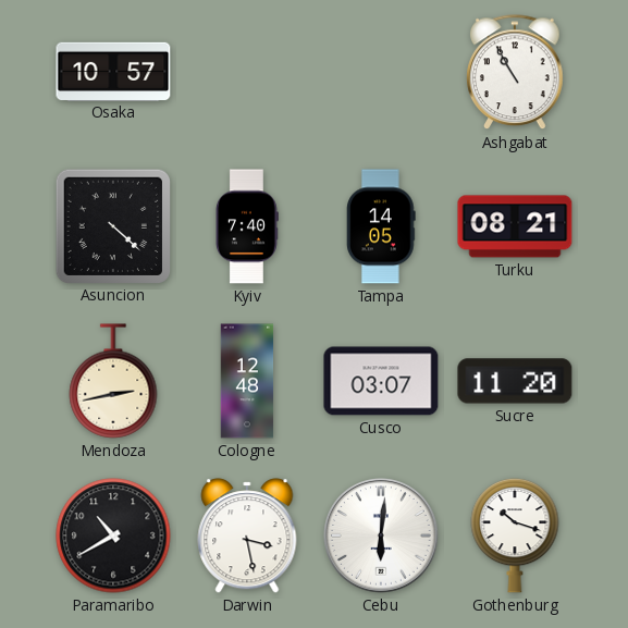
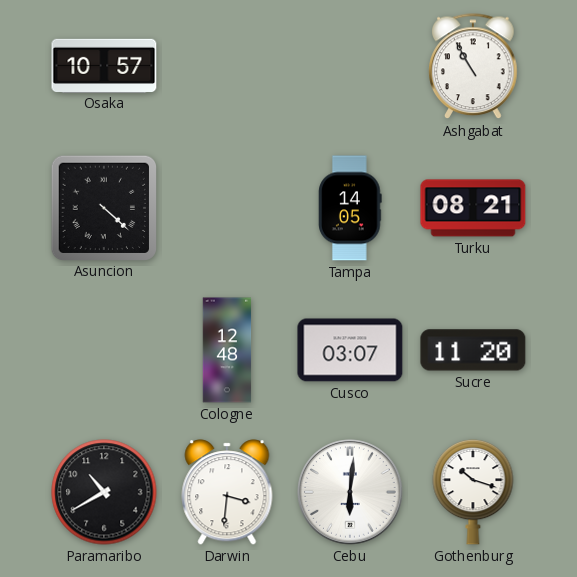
Kyiv: 7:40 -> none (247, 226)
Mendoza: 2:43 -> none (113, 381)
Darwin: 3:28 -> 3:31 (227, 492)
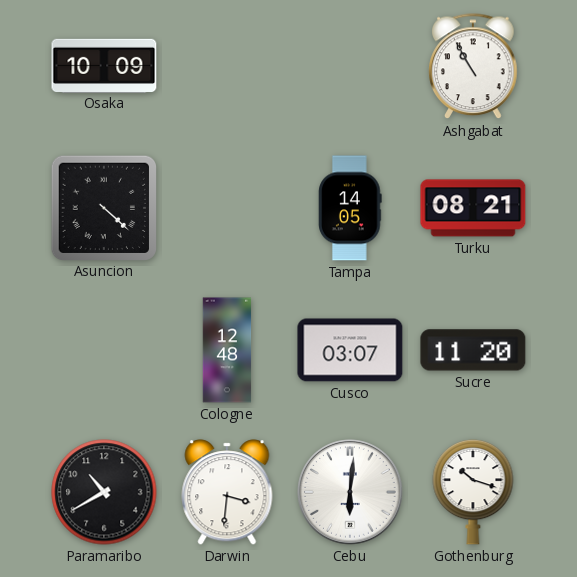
Osaka: 10:57 -> 10:09 (104, 65)
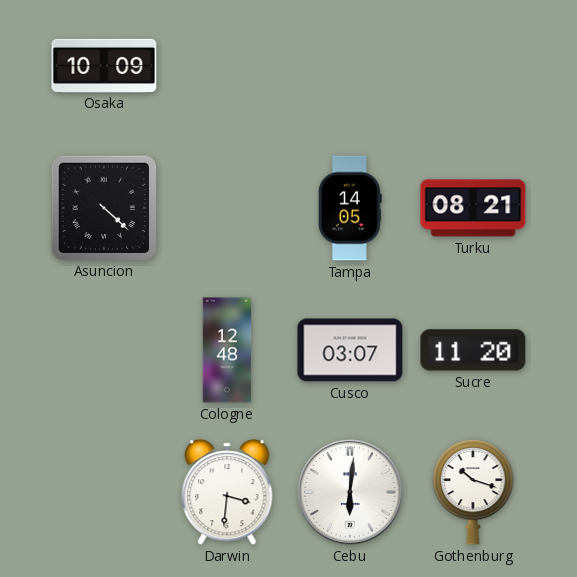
Ashgabat: 10:55 -> none (473, 67)
Paramaribo: 10:40 -> none (104, 492)
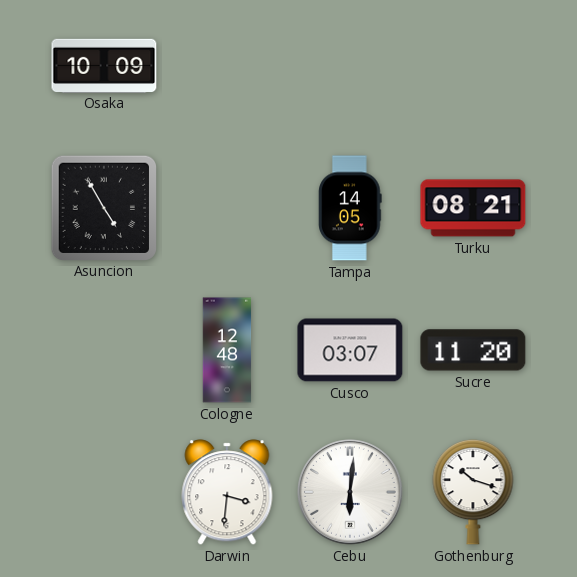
Asuncion: 4:22 -> 4:55 (103, 207)
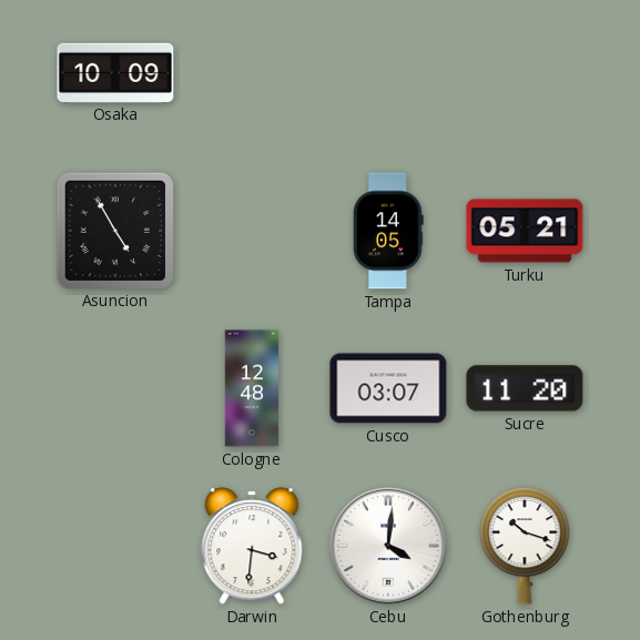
Turku: 08:21 -> 05:21 (525, 231)
Cebu: 6:01 -> 4:01 (389, 547)
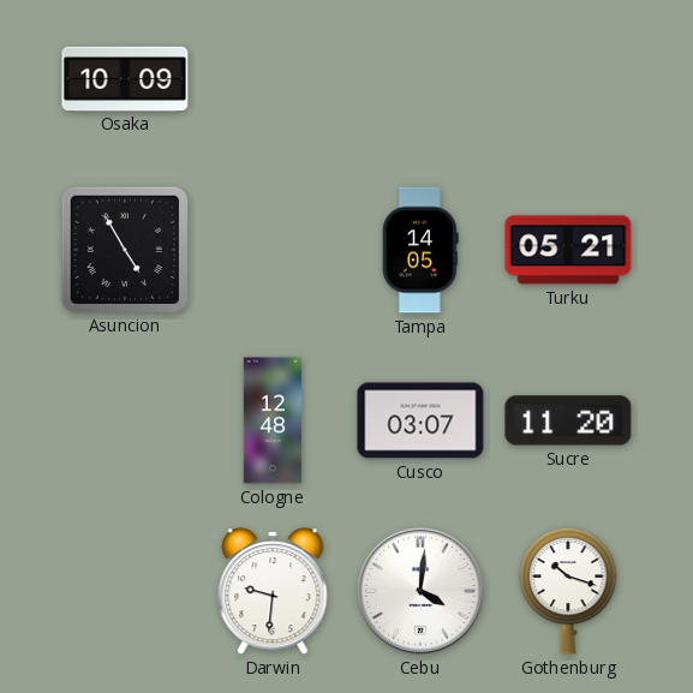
Darwin: 3:31 -> 9:31 (273, 591)
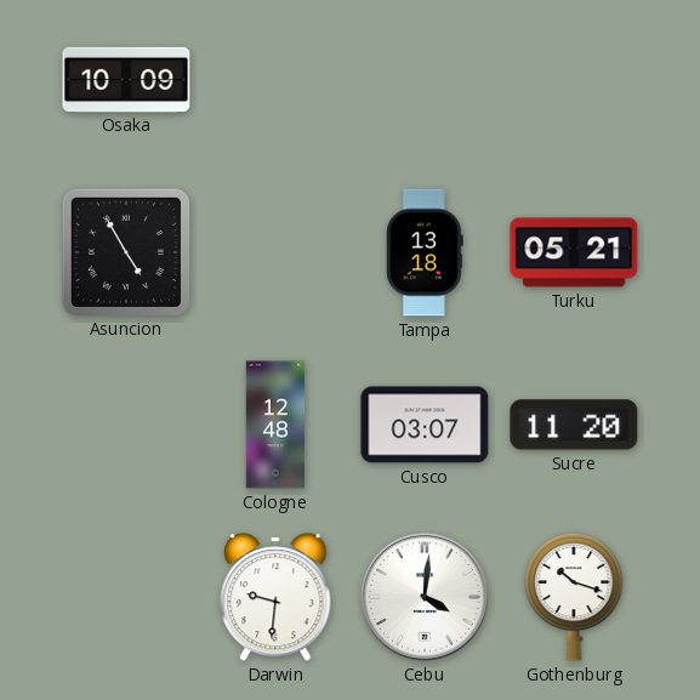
Tampa: 14:05 -> 13:18 (425, 252)
